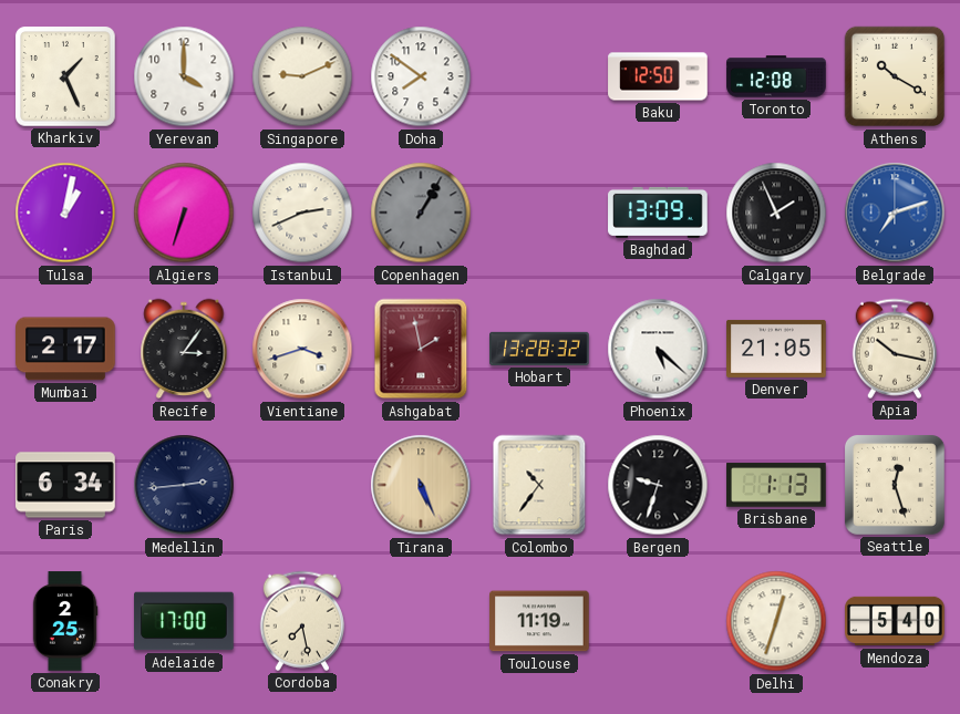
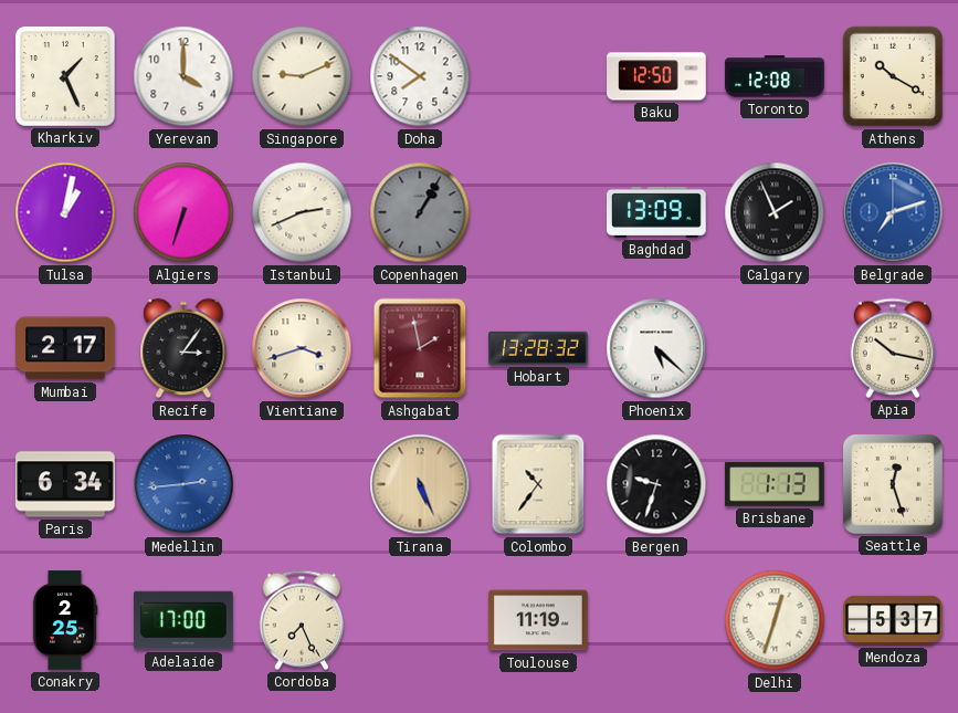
Denver: 21:05 -> none (776, 349)
Medellin dial: navy -> blue (183, 484)
Cordoba: 7:28 -> 7:26 (302, 620)
Mendoza: 5:40 -> 5:37 (893, 620)
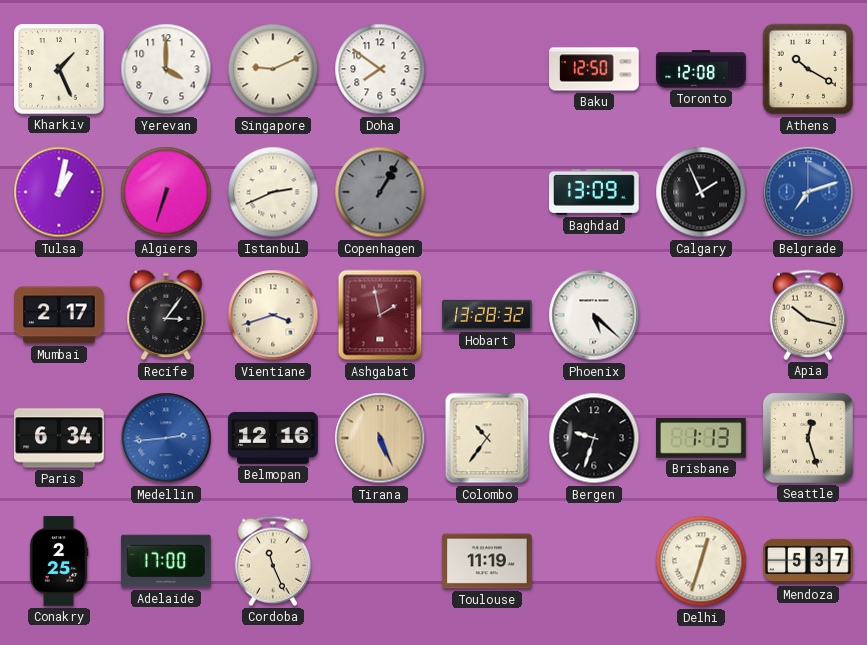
Belmopan: none -> 12:16 (273, 438)
Cordoba: 7:26 -> 11:26 (273, 561)
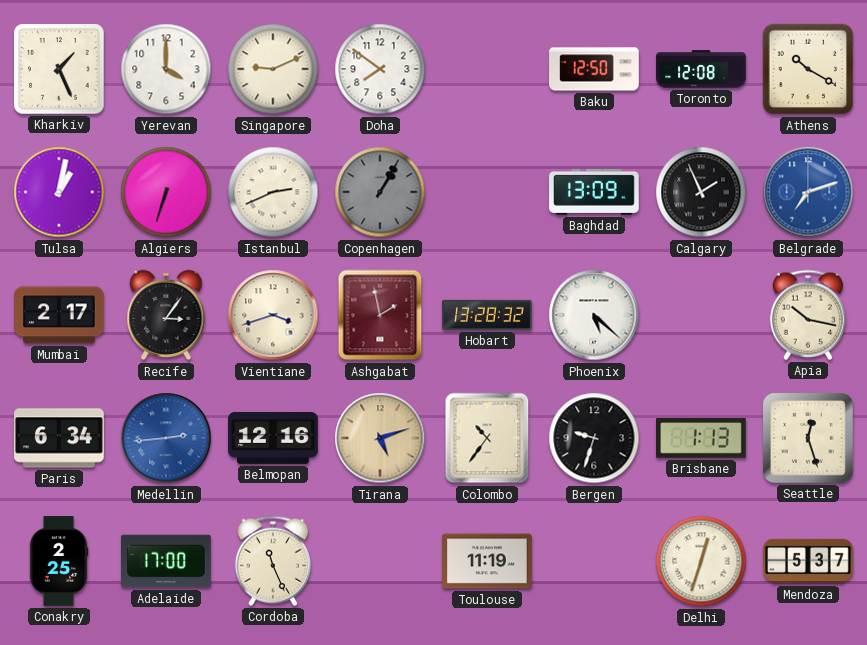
Tirana: 5:26 -> 5:12 (380, 438)
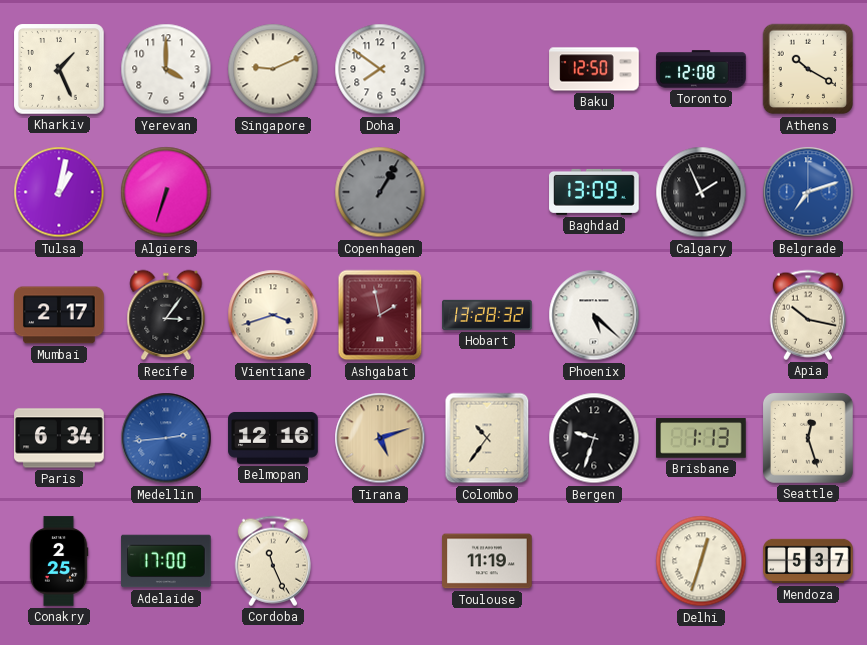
Istanbul: 2:41 -> none (273, 192)
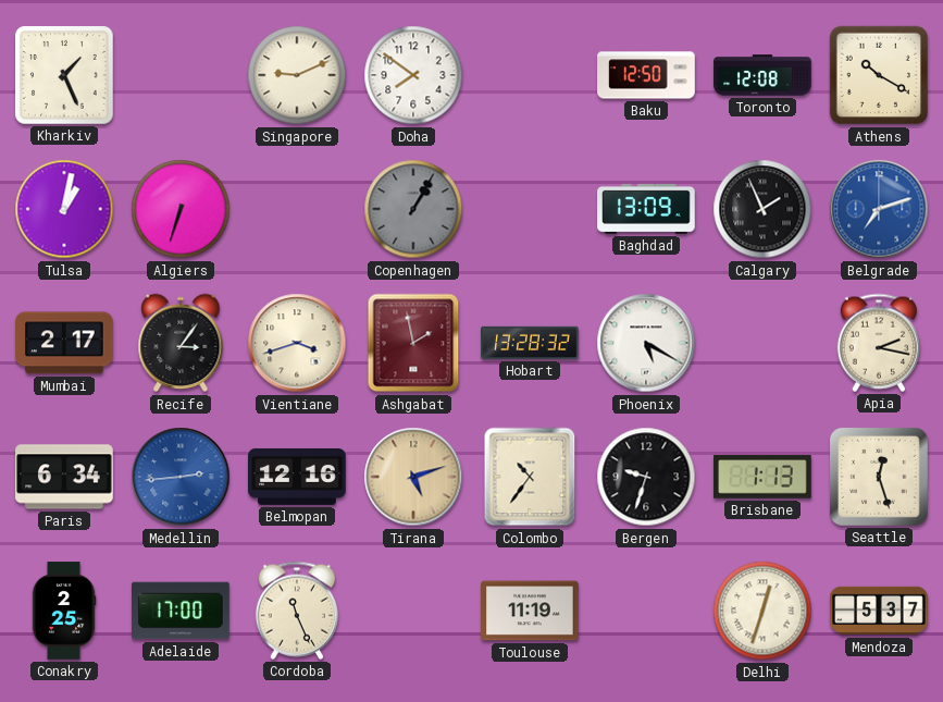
Yerevan: 4:00 -> none (166, 69)
Phoenix: 5:22 -> 5:20 (646, 343)
Apia: 10:17 -> 2:17 (879, 343)
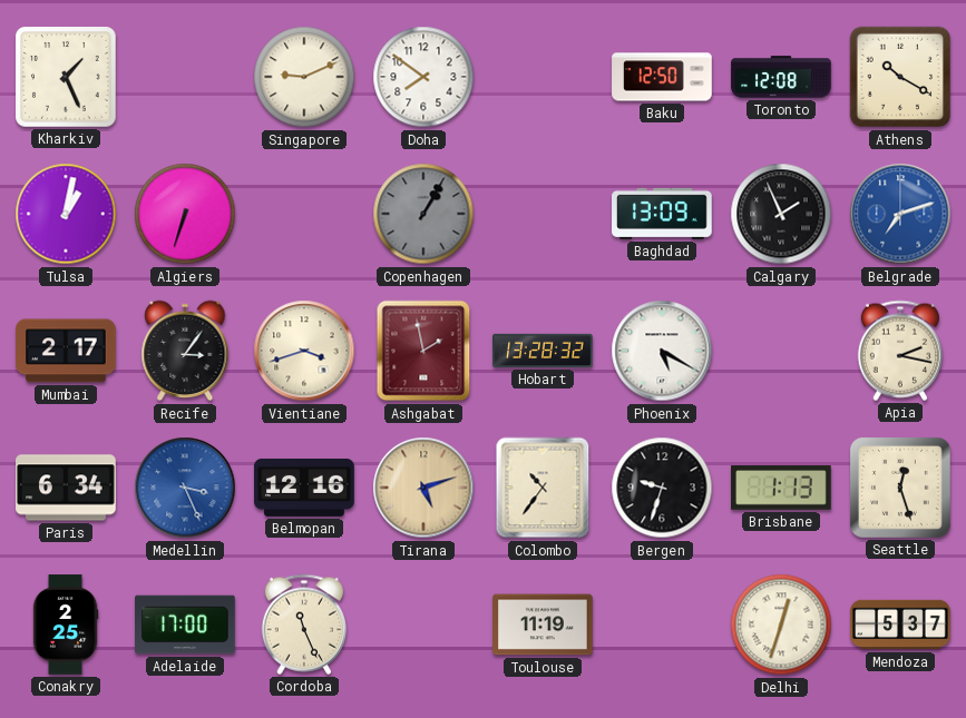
Medellin: 2:44 -> 3:26 (185, 488)
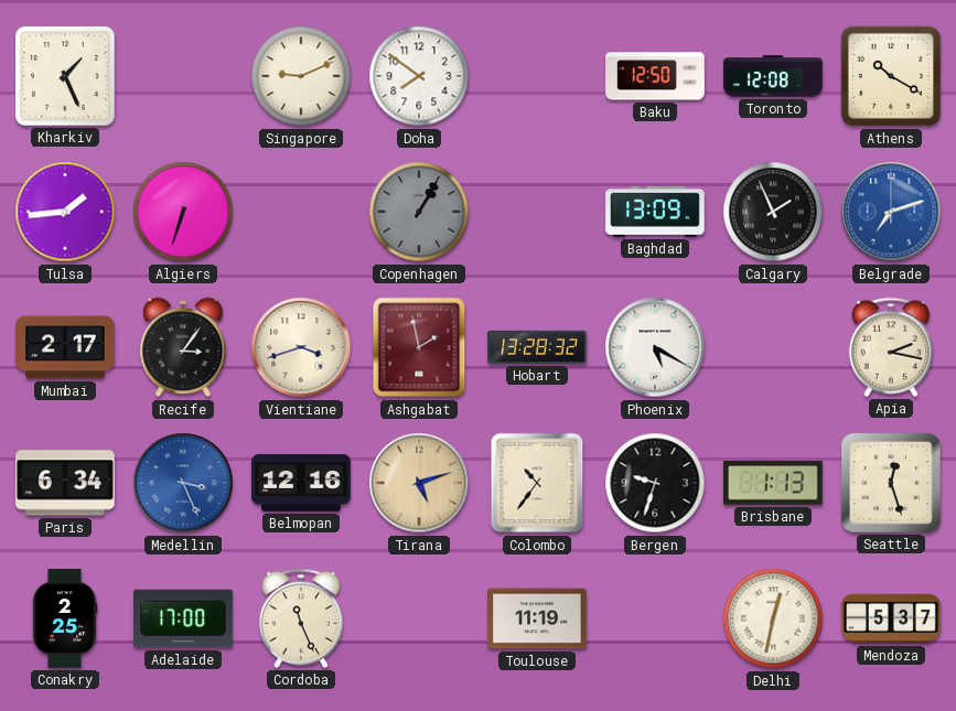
Tulsa: 1:02 -> 1:44 (65, 212)
Delhi: 12:33 -> 12:32 (773, 618)
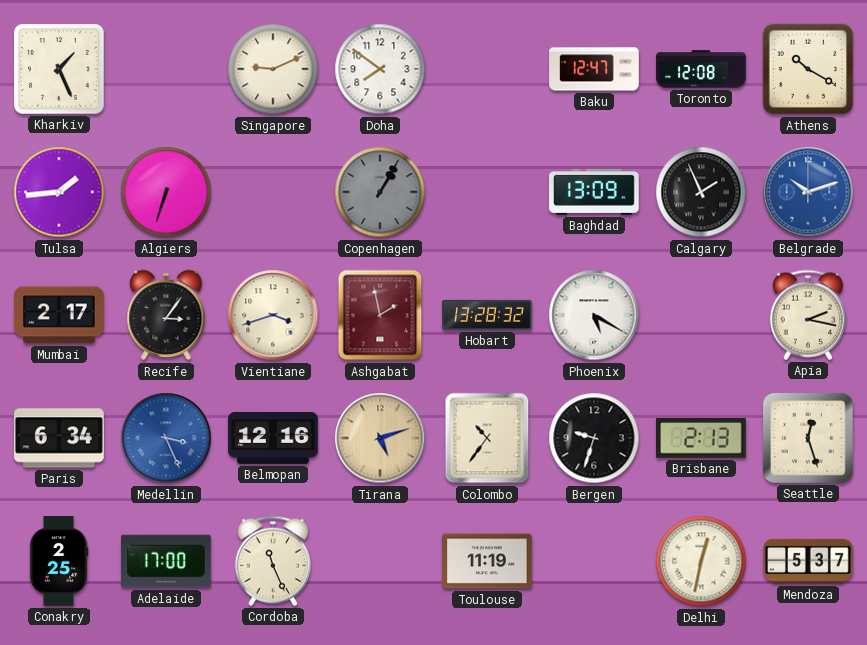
Baku: 12:50 -> 12:47 (594, 69)
Belgrade: 7:12 -> 10:12 (808, 192)
Brisbane: 1:13 -> 2:13 (701, 438)
